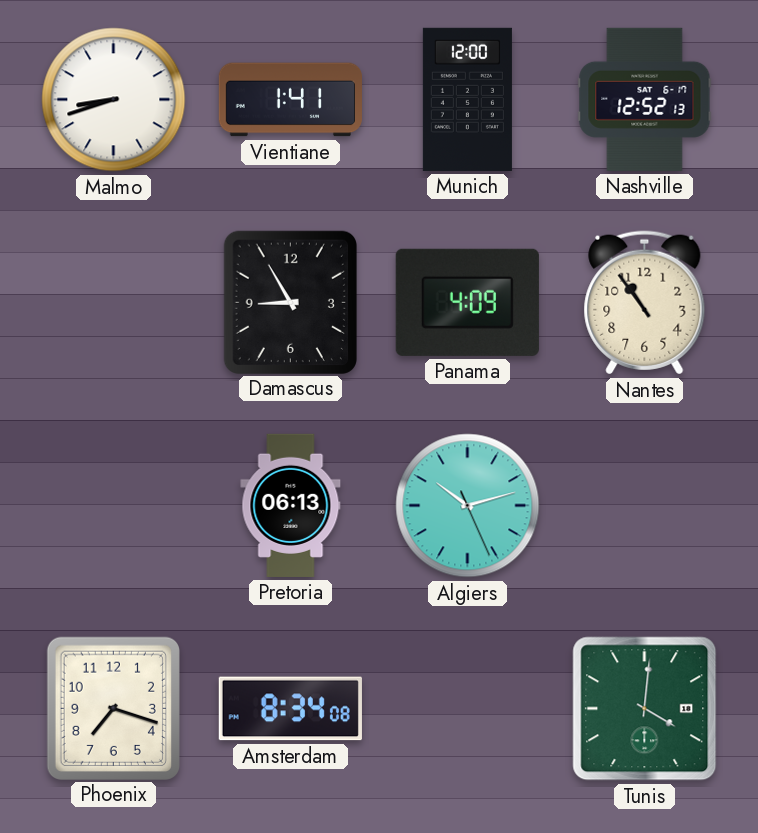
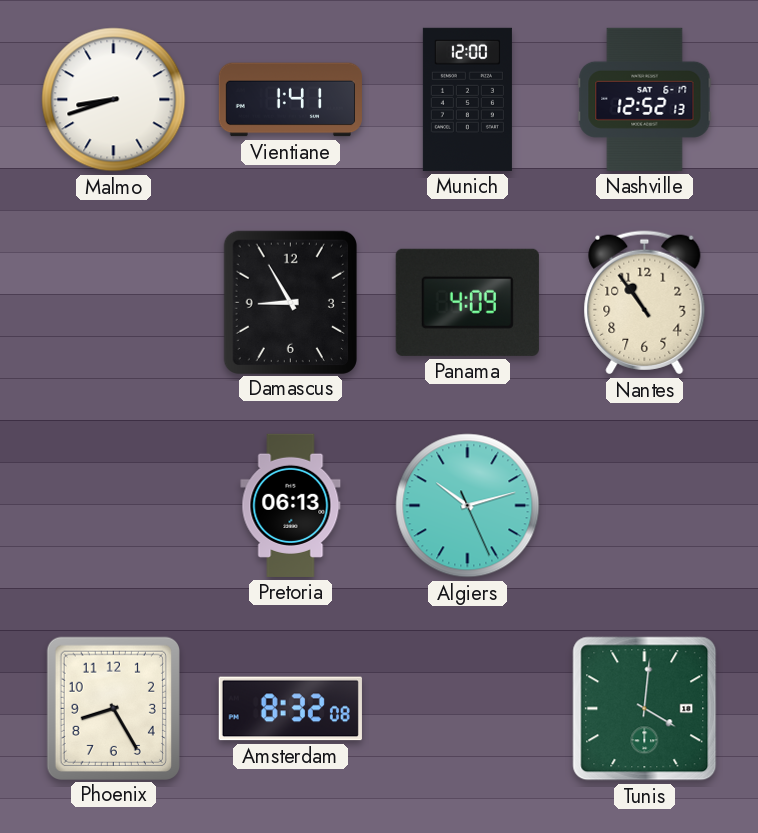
Phoenix: 7:18 -> 8:25 (113, 708)
Amsterdam: 8:34 -> 8:32 (290, 709)
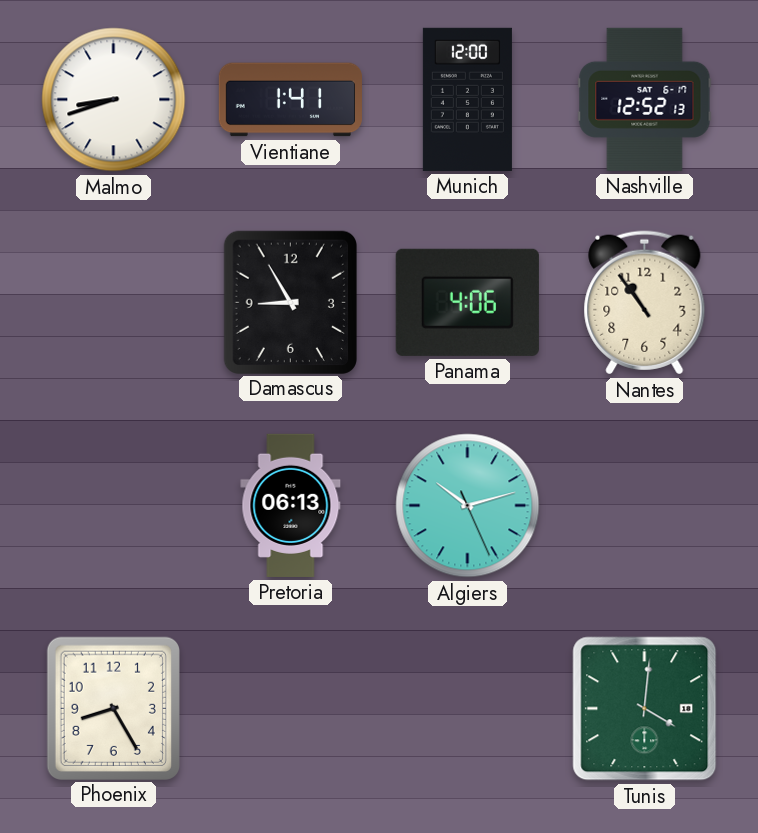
Panama: 4:09 -> 4:06 (467, 302)
Amsterdam: 8:32 -> none (290, 709)
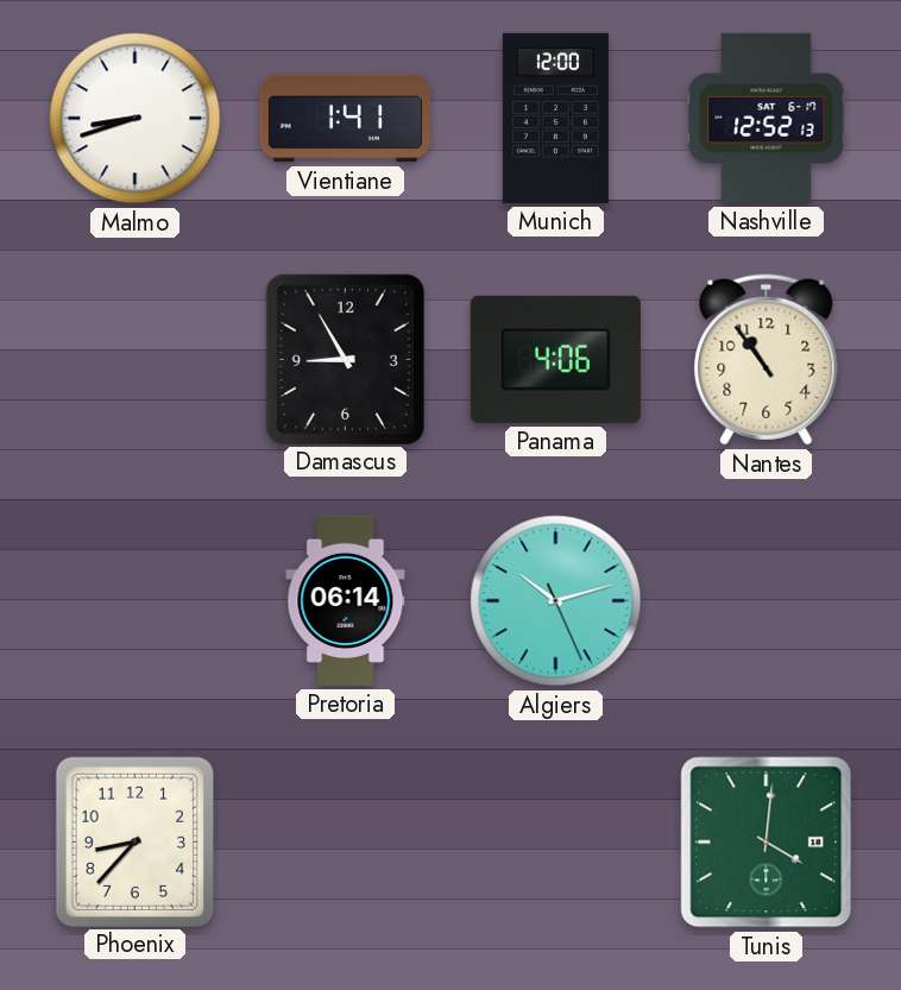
Pretoria: 06:13 -> 06:14 (346, 600)
Phoenix: 8:25 -> 8:37 (134, 841)
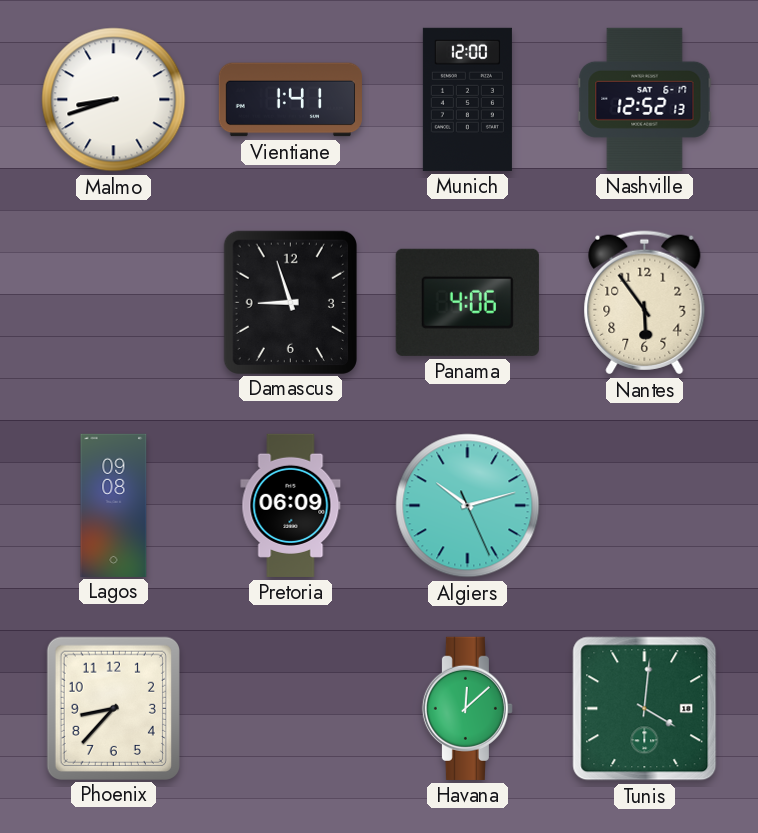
Damascus: 8:55 -> 8:57 (290, 302)
Nantes: 10:54 -> 5:54 (645, 303)
Lagos: none -> 09:08 (114, 505)
Pretoria: 06:14 -> 06:09 (291, 505)
Havana: none -> 12:08 (467, 708)
